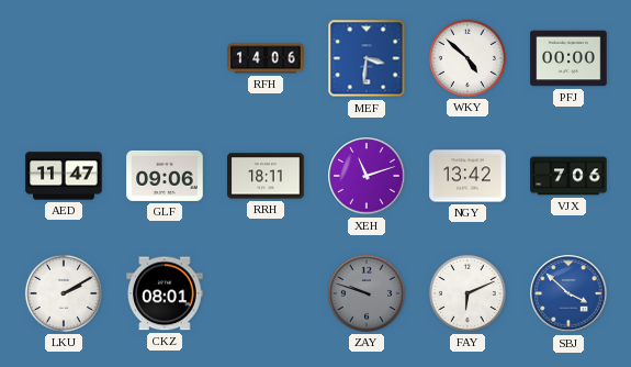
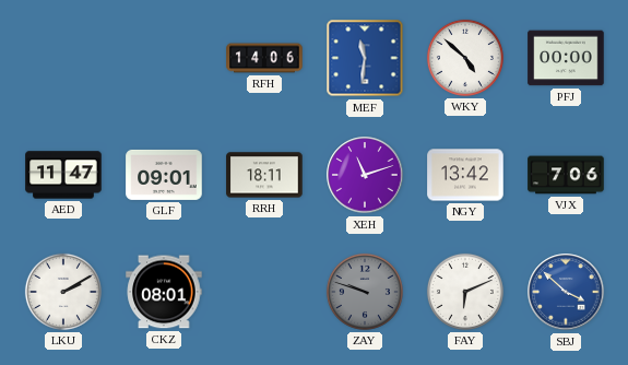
MEF: 3:31 -> 11:31 (365, 58)
GLF: 09:06 -> 09:01 (164, 175)
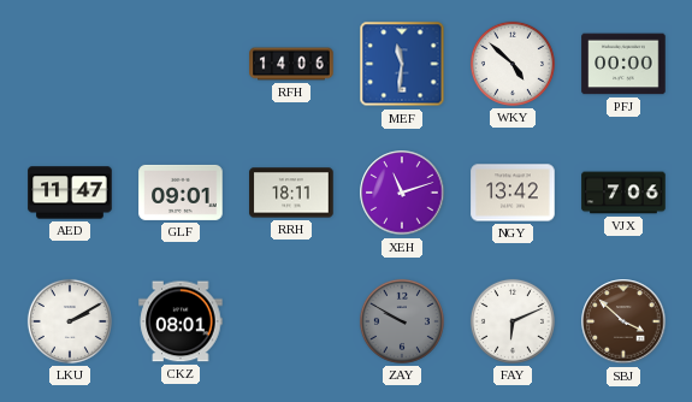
ZAY: 9:48 -> 9:50 (402, 321)
SBJ dial: blue -> brown (623, 321)
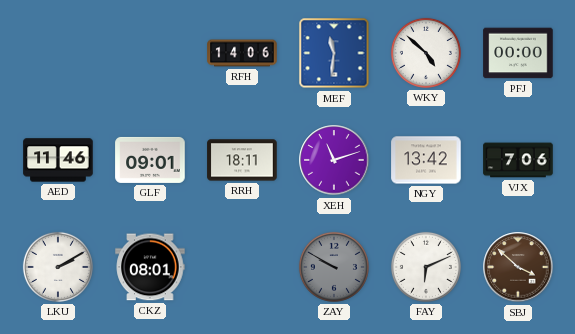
AED: 11:47 -> 11:46 (58, 160)
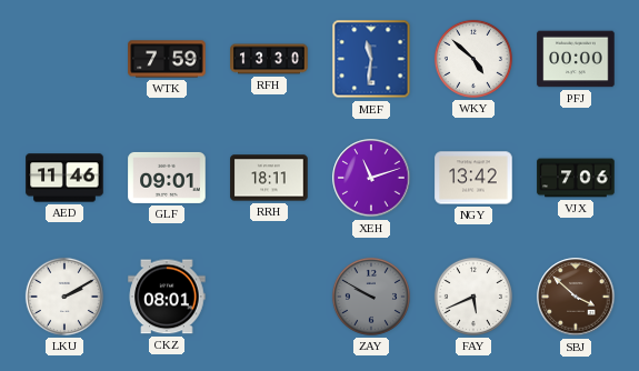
WTK: none -> 7:59 (167, 59)
RFH: 14:06 -> 13:30 (269, 59)
FAY: 6:11 -> 5:41 (473, 297)
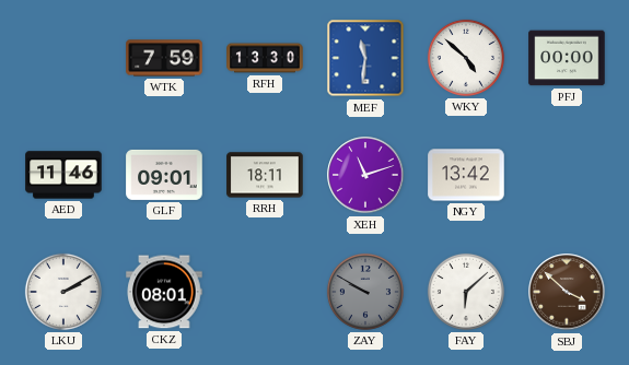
VJX: 7:06 -> none (576, 178)
FAY: 5:41 -> 6:08 (466, 292)
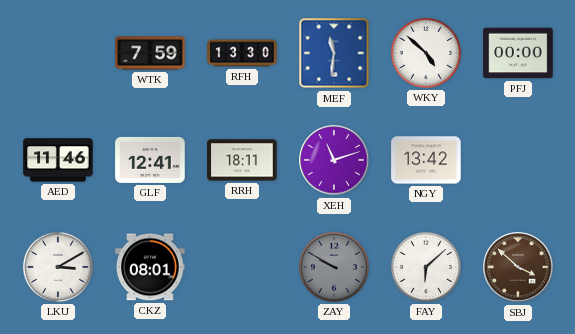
GLF: 09:01 -> 12:41 (150, 160)
LKU: 2:10 -> 3:10 (58, 267)
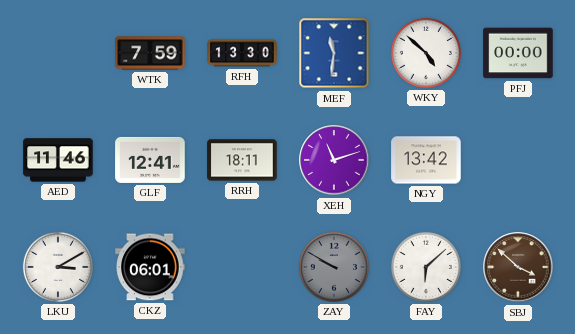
CKZ: 08:01 -> 06:01 (150, 267)
